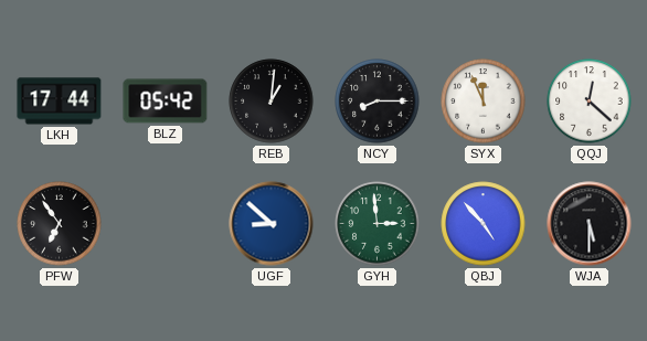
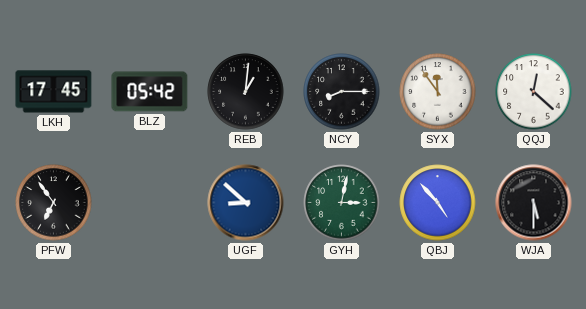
LKH: 17:44 -> 17:45 (54, 92)
SYX: 11:56 -> 11:54 (438, 92)
GYH: 2:59 -> 3:02 (342, 203)
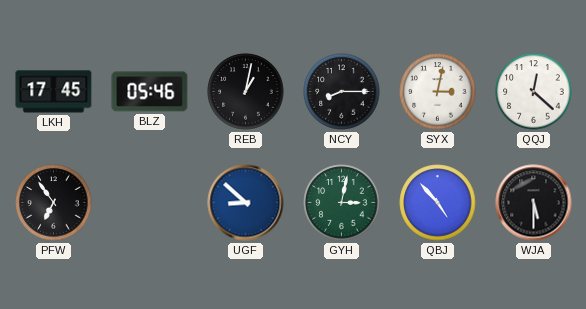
BLZ: 05:42 -> 05:46 (150, 92)
REB: 1:01 -> 1:02 (246, 92)
SYX: 11:54 -> 3:02 (438, 92)
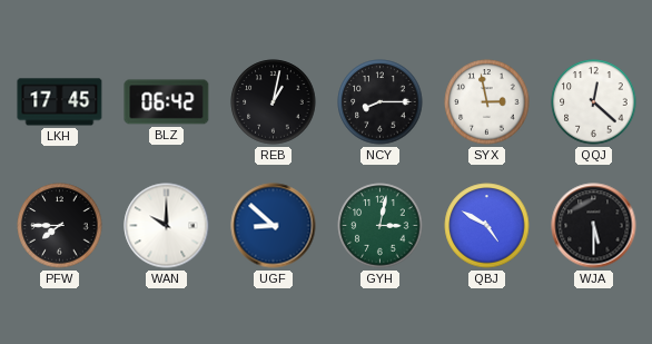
BLZ: 05:46 -> 06:42 (167, 102)
SYX: 3:02 -> 2:58 (487, 102)
PFW: 6:54 -> 7:45 (60, 226)
WAN: none -> 10:00 (167, 226)
QBJ: 4:53 -> 4:50 (487, 226)
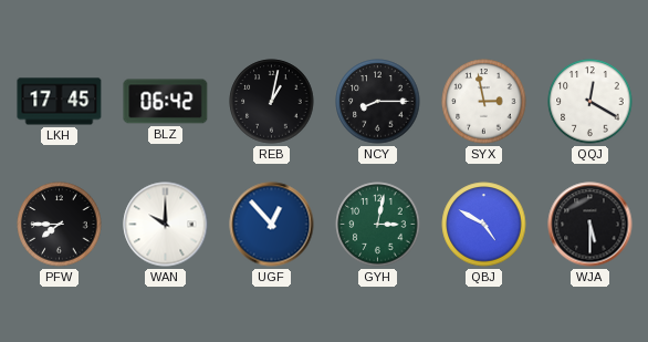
QQJ: 12:22 -> 12:20 (590, 102)
UGF: 8:52 -> 12:53 (272, 225)
